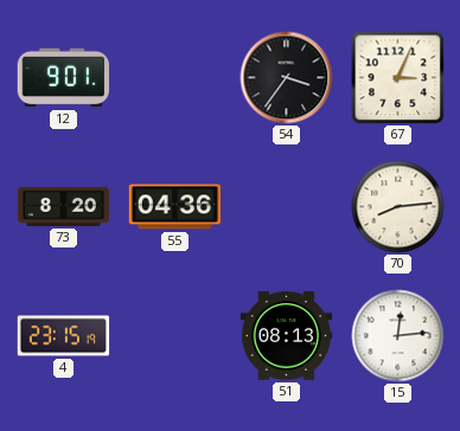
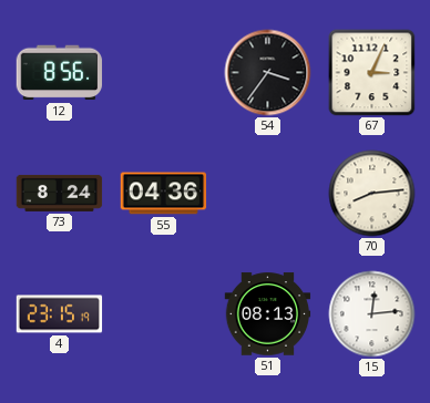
12: 9:01 -> 8:56 (60, 73)
73: 8:20 -> 8:24 (60, 193)
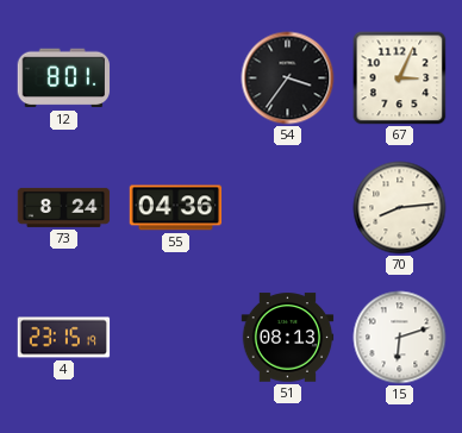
12: 8:56 -> 8:01 (64, 79)
15: 12:14 -> 6:12 (400, 338)
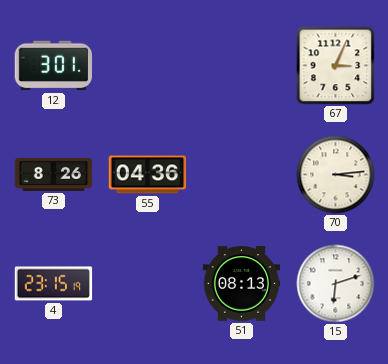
12: 8:01 -> 3:01 (54, 66)
54: 3:36 -> none (288, 79)
73: 8:24 -> 8:26 (54, 174)
70: 8:14 -> 3:14 (336, 175)
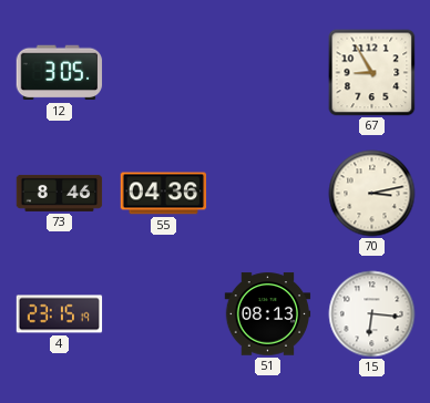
12: 3:01 -> 3:05 (60, 73)
67: 3:04 -> 8:55 (372, 73)
73: 8:26 -> 8:46 (60, 193)
70: 3:14 -> 3:13 (372, 194)
15: 6:12 -> 6:16 (372, 314)
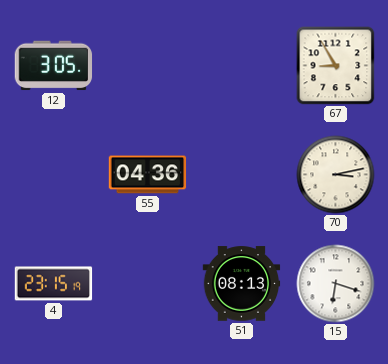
73: 8:46 -> none (60, 193)
15: 6:16 -> 6:18 (336, 284)
